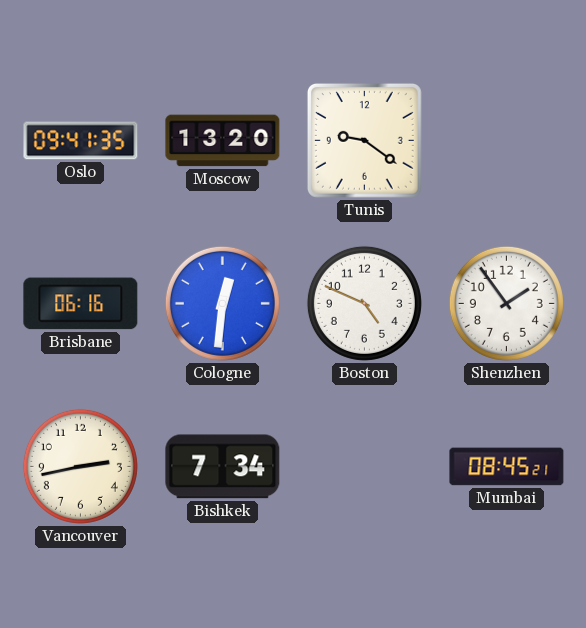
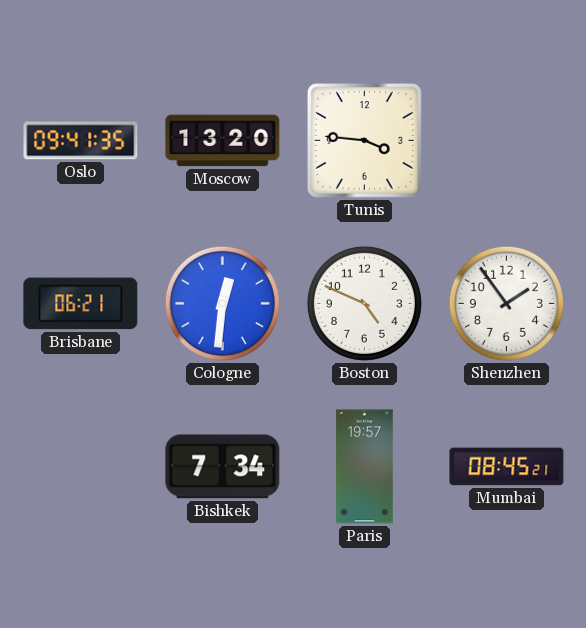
Tunis: 9:21 -> 3:46 (364, 140)
Brisbane: 06:16 -> 06:21 (81, 304)
Vancouver: 2:43 -> none (80, 466)
Paris: none -> 19:57 (365, 467)
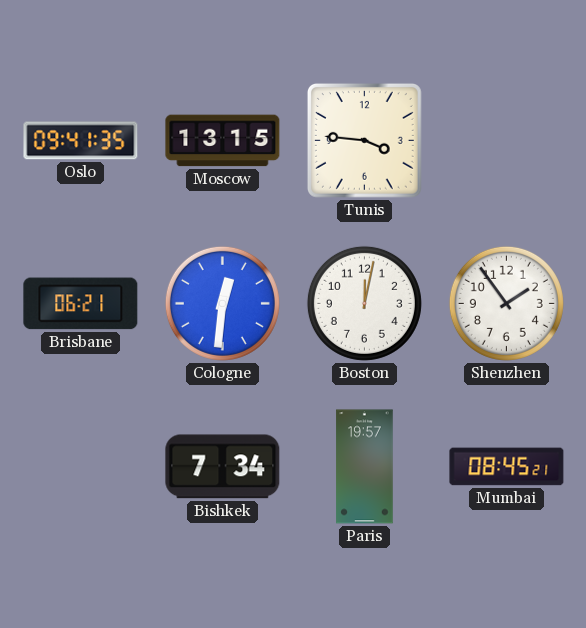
Moscow: 13:20 -> 13:15 (223, 141)
Boston: 4:49 -> 12:02 (364, 303)
